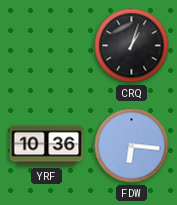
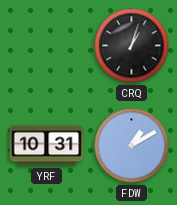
YRF: 10:36 -> 10:31 (47, 146)
FDW: 6:16 -> 1:10 (132, 146)
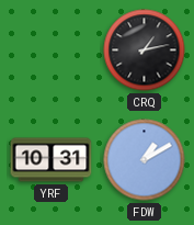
CRQ: 1:03 -> 1:13 (145, 50)
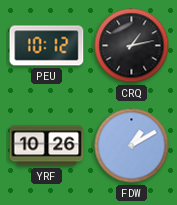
PEU: none -> 10:12 (47, 46)
YRF: 10:31 -> 10:26 (47, 146)
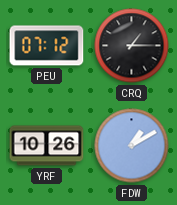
PEU: 10:12 -> 07:12 (47, 46)
CRQ: 1:13 -> 1:15 (132, 46)
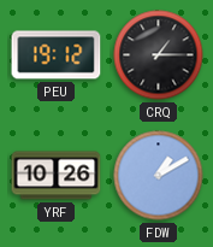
PEU: 07:12 -> 19:12 (57, 55)
